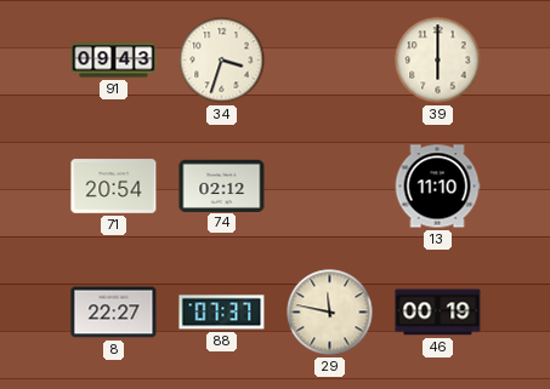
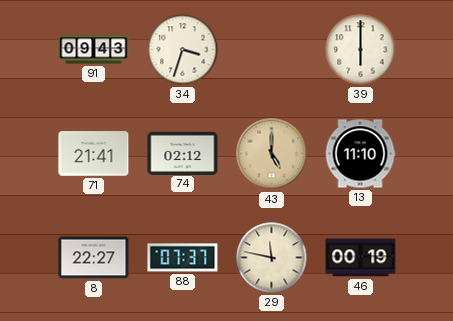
71: 20:54 -> 21:41 (94, 154)
43: none -> 5:00 (272, 154)
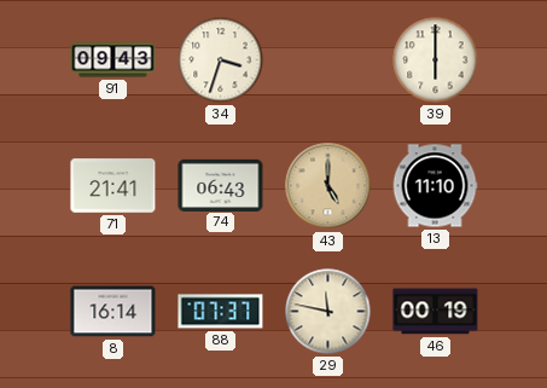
74: 02:12 -> 06:43 (221, 185)
8: 22:27 -> 16:14 (114, 312)
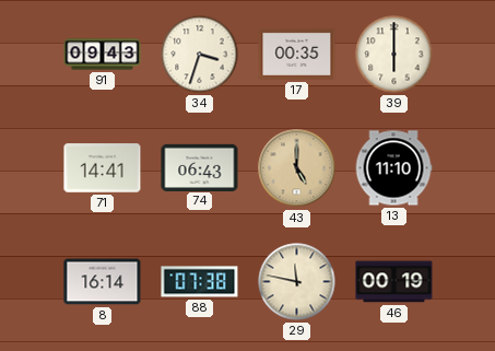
17: none -> 00:35 (297, 54)
71: 21:41 -> 14:41 (103, 168)
88: 07:37 -> 07:38 (200, 282)
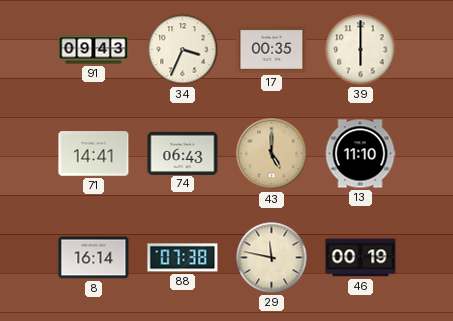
34: 3:33 -> 3:34 (183, 50)
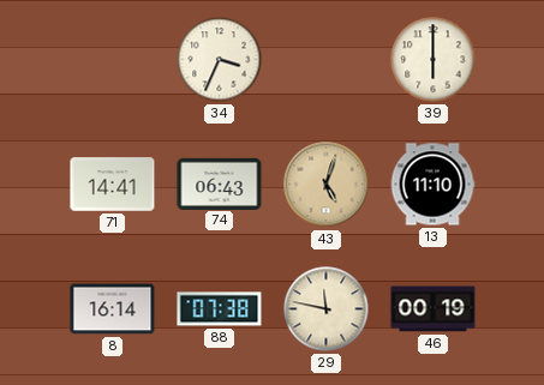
91: 09:43 -> none (94, 50)
17: 00:35 -> none (272, 49)
43: 5:00 -> 5:03 (327, 185)
